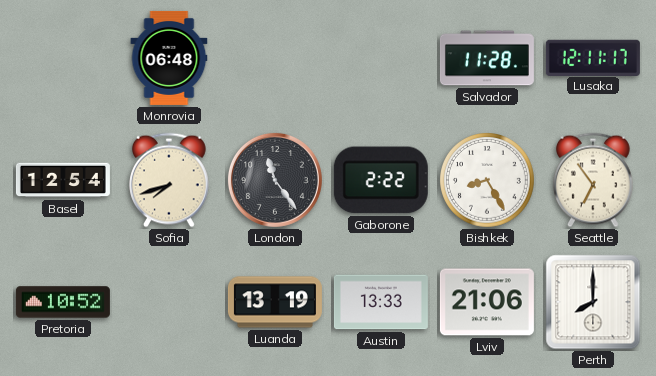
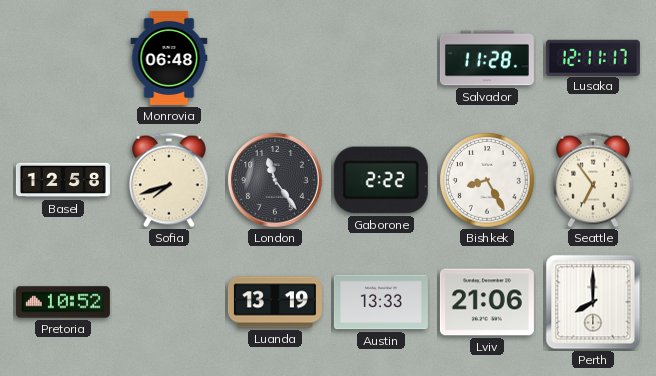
Basel: 12:54 -> 12:58 (63, 180)
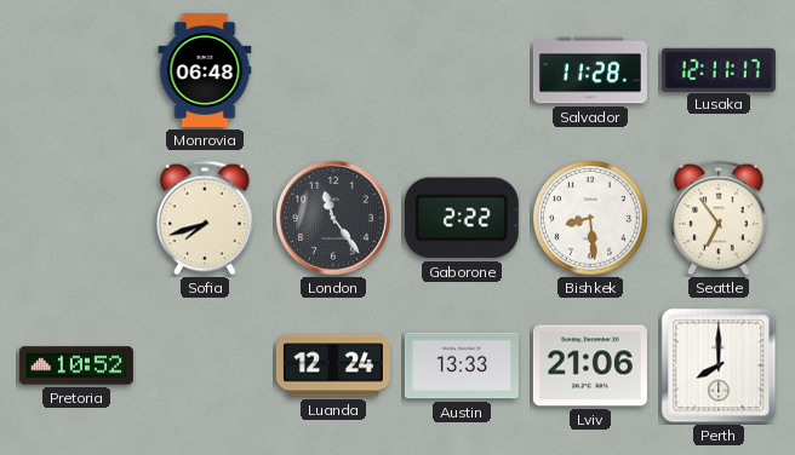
Basel: 12:58 -> none (63, 180)
Bishkek: 8:25 -> 8:29 (591, 219)
Luanda: 13:19 -> 12:24 (333, 365)
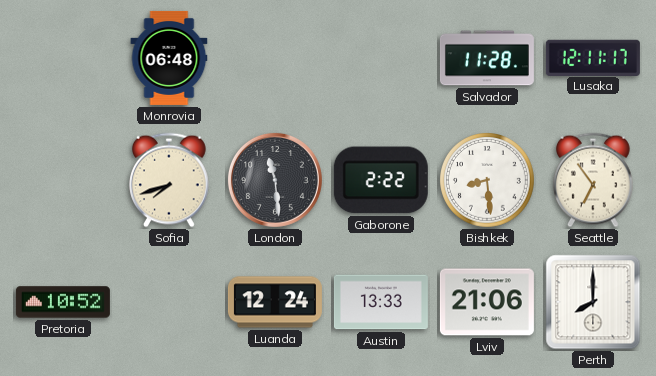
London: 11:24 -> 11:29 (275, 180)
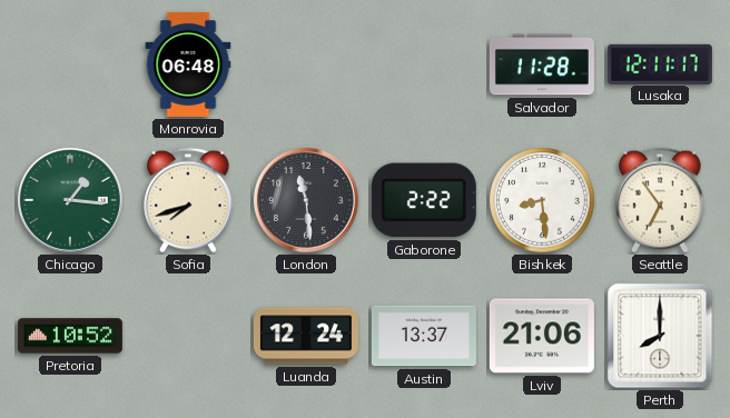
Chicago: none -> 1:16 (70, 200)
Austin: 13:33 -> 13:37 (424, 336)
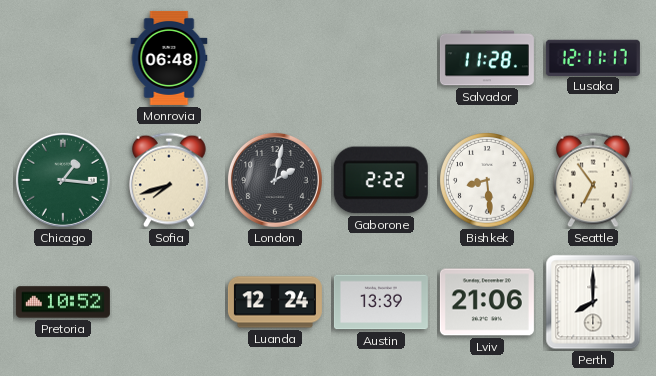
London: 11:29 -> 2:02 (275, 180)
Austin: 13:37 -> 13:39 (381, 302)
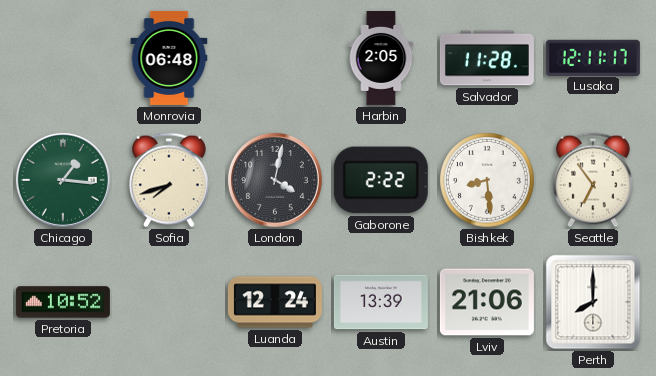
Harbin: none -> 2:05 (381, 58)
London: 2:02 -> 4:02 (275, 180)
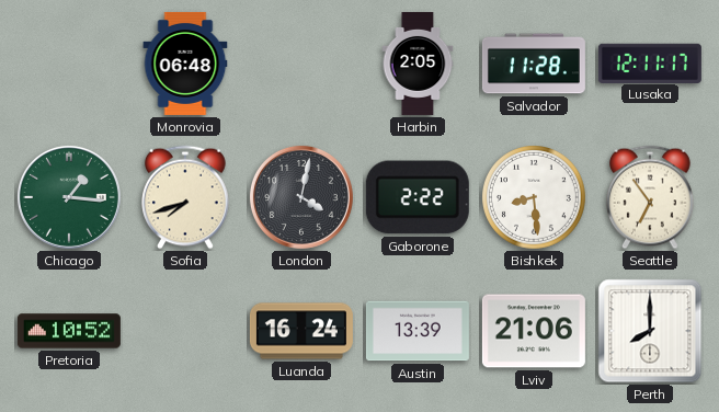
Luanda: 12:24 -> 16:24 (301, 331)
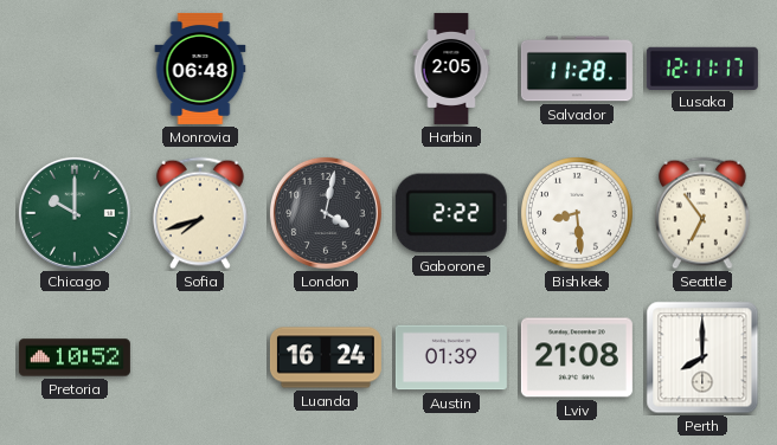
Chicago: 1:16 -> 10:00 (75, 213)
Austin: 13:39 -> 01:39 (451, 357)
Lviv: 21:06 -> 21:08 (577, 357)
